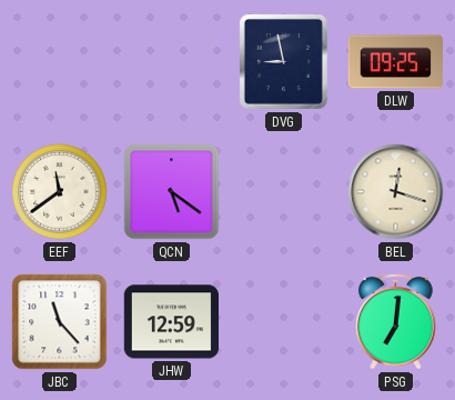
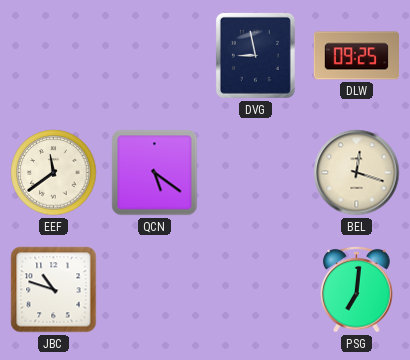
JBC: 11:23 -> 10:48 (54, 290)
JHW: 12:59 -> none (171, 322)
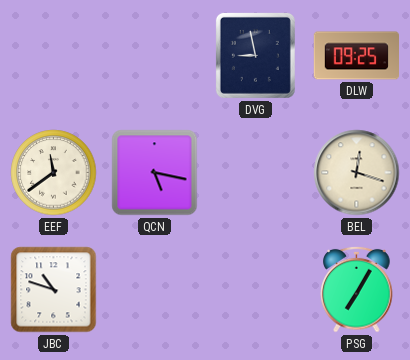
QCN: 5:21 -> 5:17 (155, 173)
PSG: 7:01 -> 7:05 (357, 289)
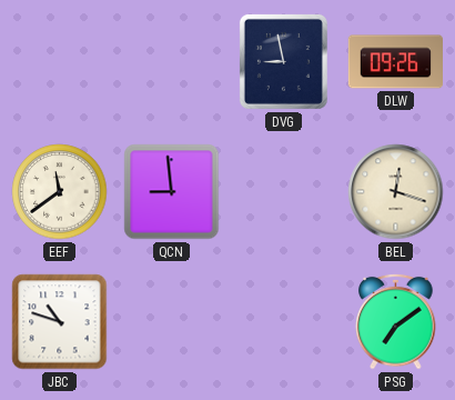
DLW: 09:25 -> 09:26 (395, 62)
QCN: 5:17 -> 8:59 (172, 192)
PSG: 7:05 -> 7:09 (396, 321)
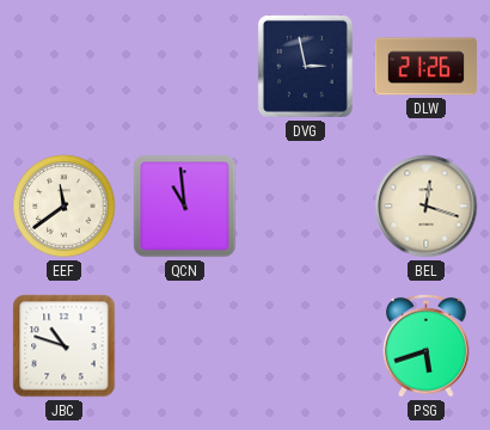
DVG: 8:58 -> 2:58 (305, 66)
DLW: 09:26 -> 21:26 (425, 67)
QCN: 8:59 -> 10:59 (185, 207)
PSG: 7:09 -> 5:42 (427, 345)
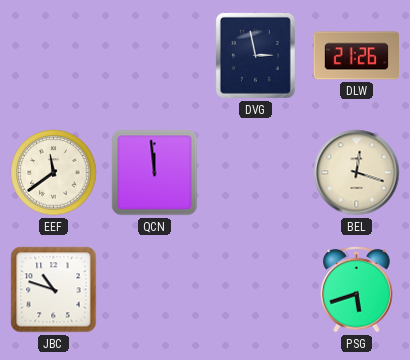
QCN: 10:59 -> 11:59 (155, 173)
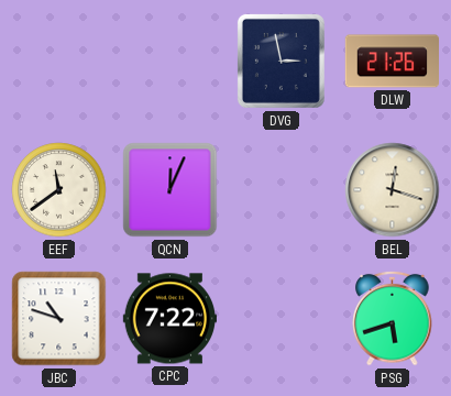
QCN: 11:59 -> 12:04 (170, 190)
CPC: none -> 7:22 (169, 319)
